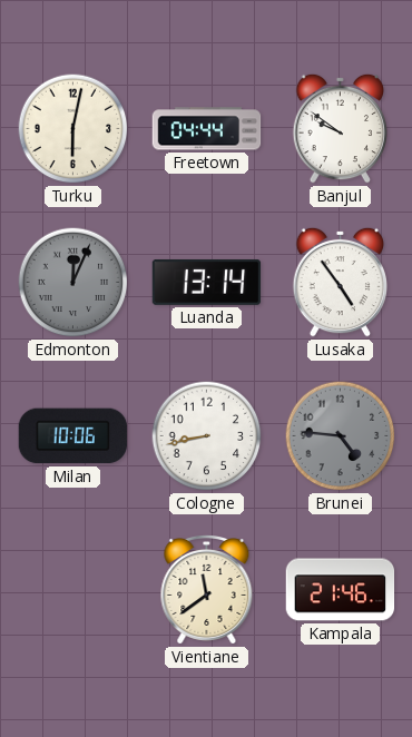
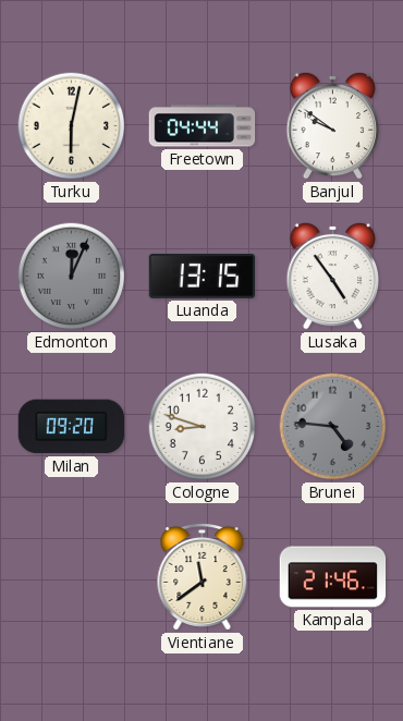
Luanda: 13:14 -> 13:15 (203, 276)
Milan: 10:06 -> 09:20 (72, 427)
Cologne: 8:43 -> 8:48 (203, 427)
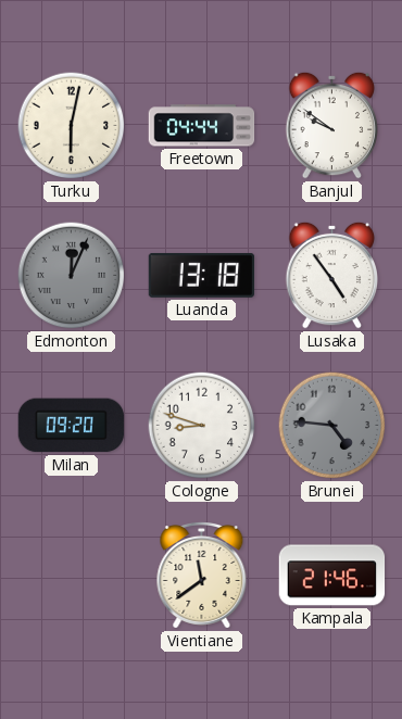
Luanda: 13:15 -> 13:18 (202, 275)
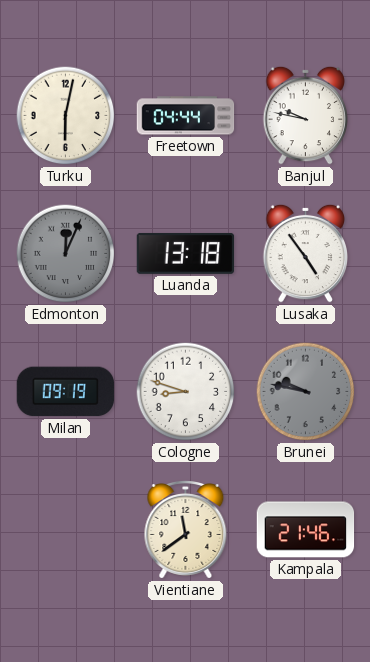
Banjul: 9:51 -> 9:47 (306, 115)
Milan: 09:20 -> 09:19 (66, 392)
Brunei: 4:46 -> 9:47 (306, 392)
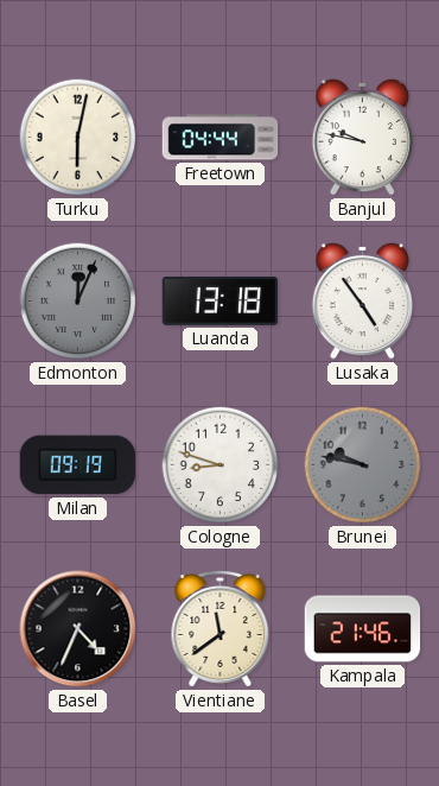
Basel: none -> 4:34 (78, 629)
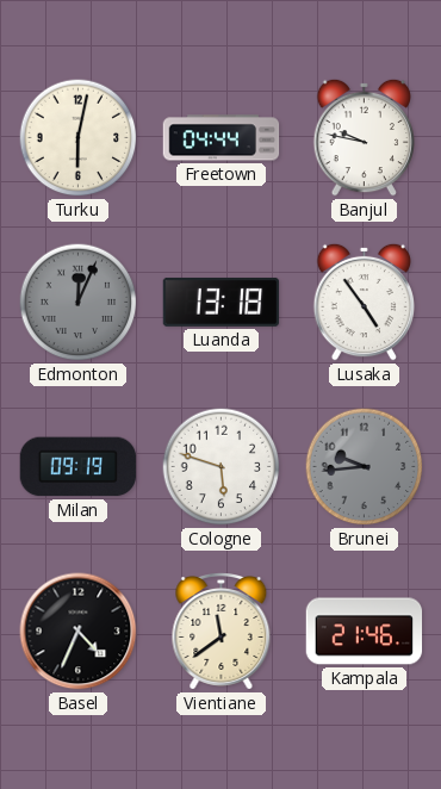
Cologne: 8:48 -> 5:48 (222, 467)
Brunei: 9:47 -> 9:44 (365, 467)
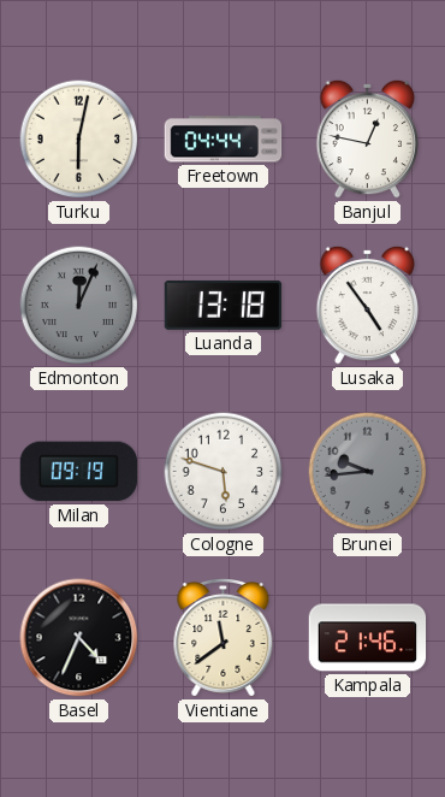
Banjul: 9:47 -> 12:47 (368, 138)
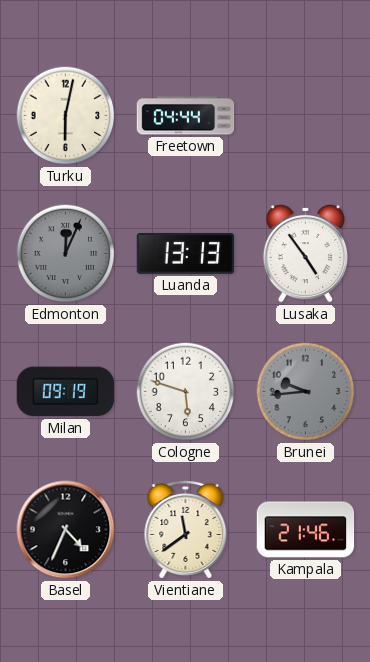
Banjul: 12:47 -> none (368, 138)
Luanda: 13:18 -> 13:13 (186, 253)
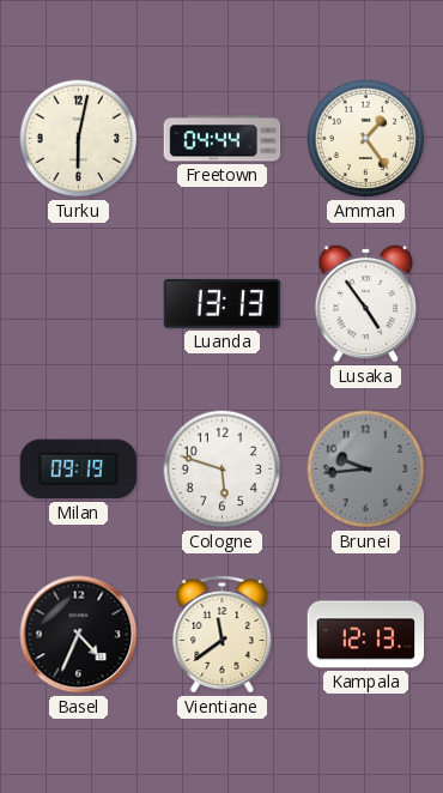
Amman: none -> 1:24 (366, 139)
Edmonton: 12:04 -> none (66, 254)
Kampala: 21:46 -> 12:13 (366, 635)
